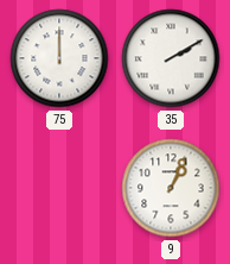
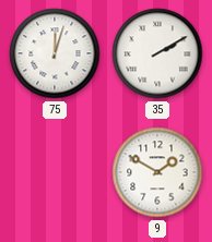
75: 12:00 -> 12:03 (55, 53)
9: 1:04 -> 1:50 (157, 172)
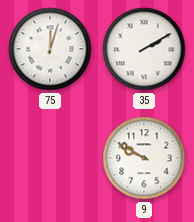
9: 1:50 -> 9:50 (144, 158)
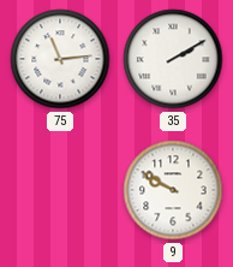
75: 12:03 -> 11:14 (60, 59)
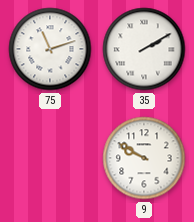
75: 11:14 -> 11:12 (50, 49)
